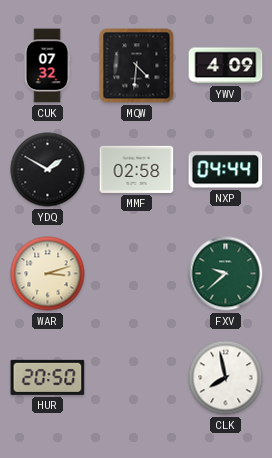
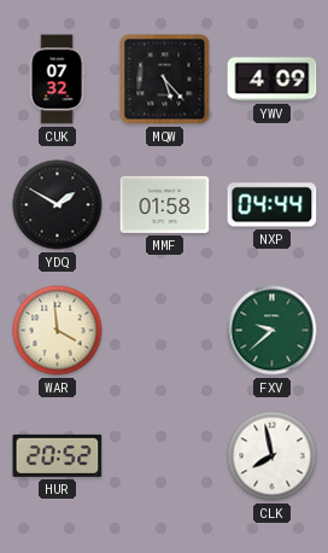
MQW: 4:31 -> 5:23 (165, 80)
MMF: 02:58 -> 01:58 (165, 204)
WAR: 3:12 -> 3:59 (58, 331)
HUR: 20:50 -> 20:52 (58, 455)
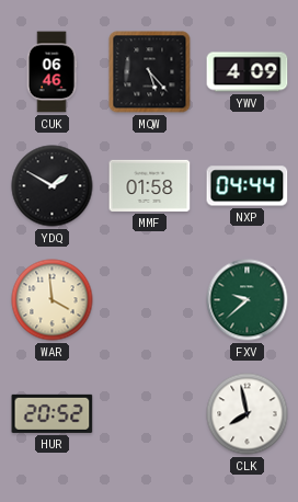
CUK: 07:32 -> 06:46 (51, 72)
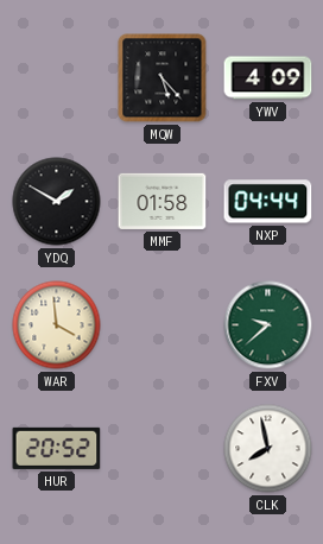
CUK: 06:46 -> none (51, 72)
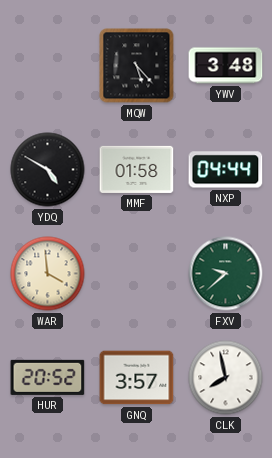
YWV: 4:09 -> 3:48 (226, 66)
YDQ: 1:50 -> 4:50 (48, 170)
GNQ: none -> 3:57 (137, 378)
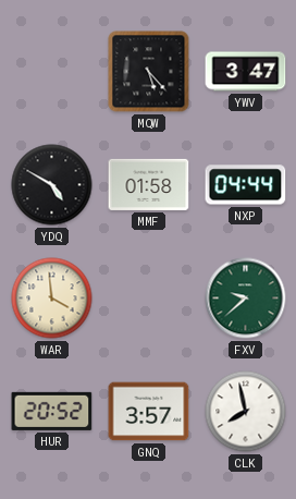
YWV: 3:48 -> 3:47 (246, 72)
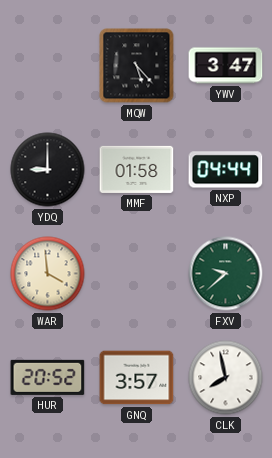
YDQ: 4:50 -> 9:00 (48, 170)
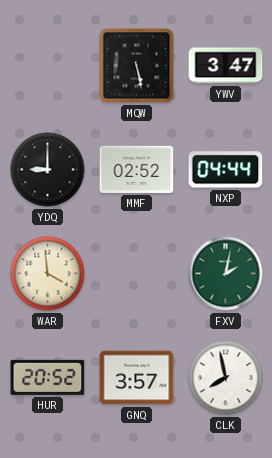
MQW: 5:23 -> 5:28 (137, 66)
MMF: 01:58 -> 02:52 (137, 169)
FXV: 9:38 -> 2:02 (226, 274)
